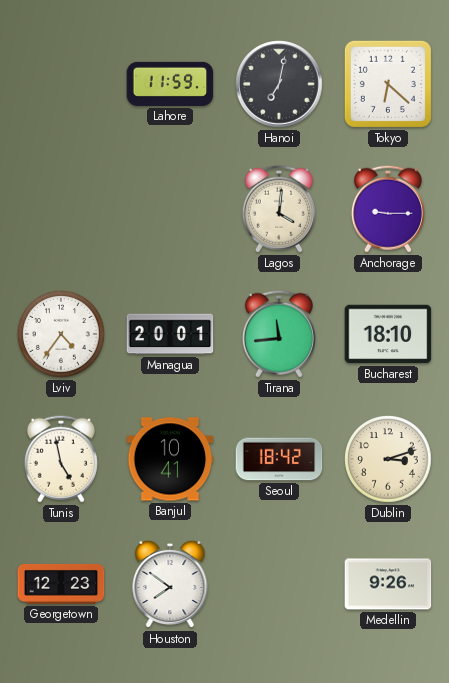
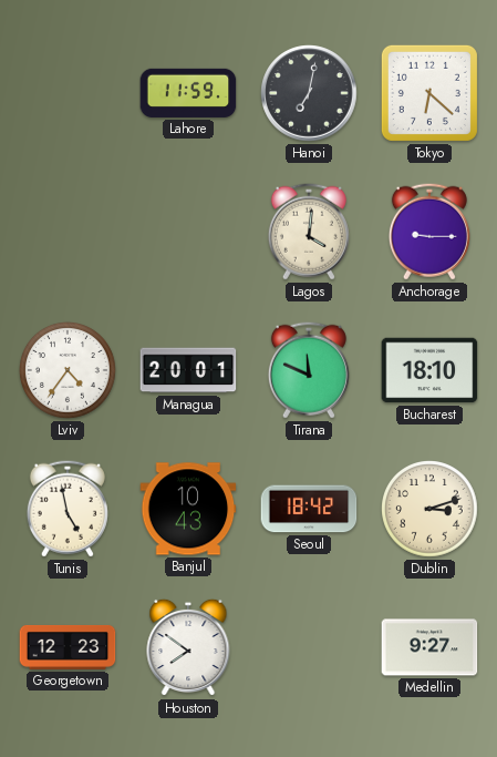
Tirana: 11:44 -> 11:49 (309, 370)
Banjul: 10:41 -> 10:43 (188, 509)
Medellin: 9:26 -> 9:27 (429, 647)
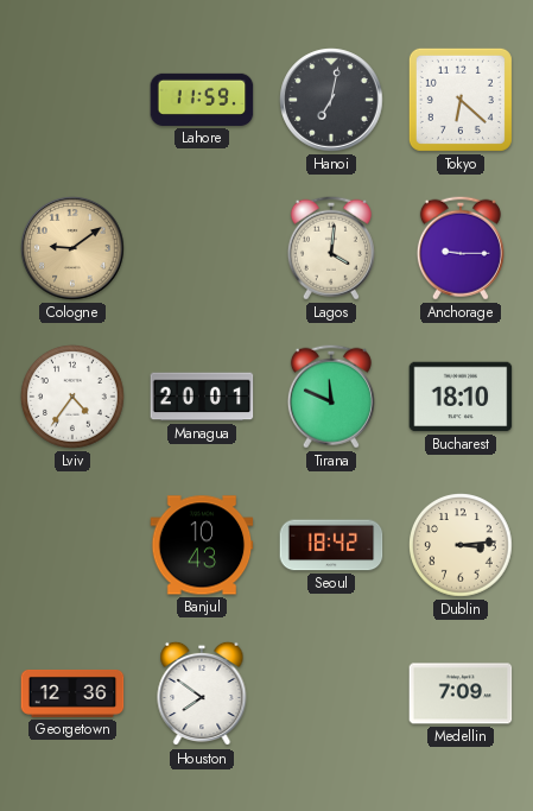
Cologne: none -> 9:09 (72, 248)
Tunis: 4:58 -> none (68, 509)
Dublin: 3:12 -> 3:14 (462, 546)
Georgetown: 12:23 -> 12:36 (72, 693)
Medellin: 9:27 -> 7:09 (461, 693)
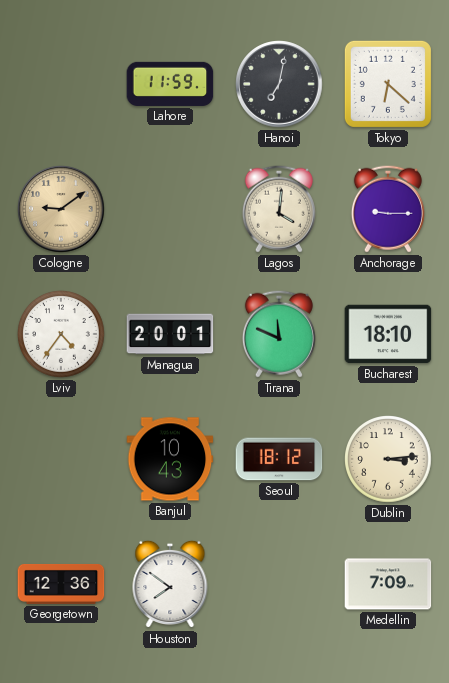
Seoul: 18:42 -> 18:12 (279, 459)
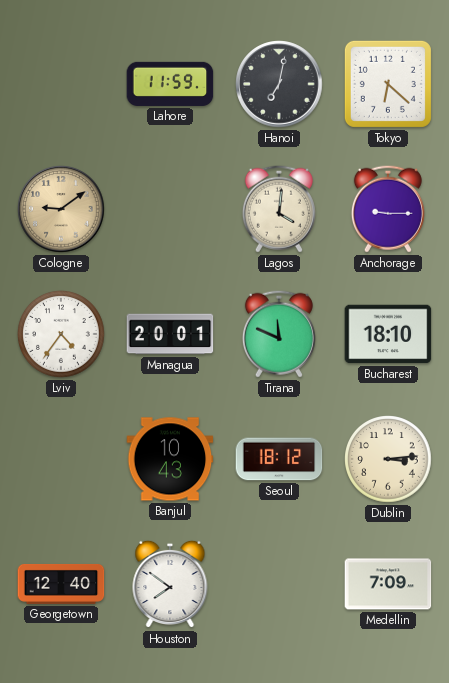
Georgetown: 12:36 -> 12:40 (61, 584)
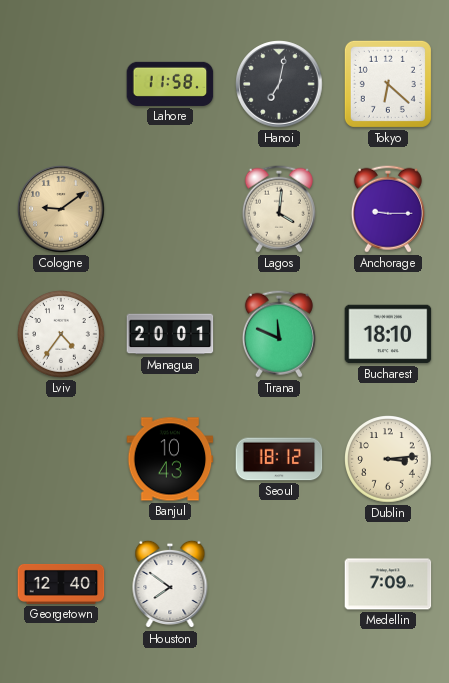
Lahore: 11:59 -> 11:58 (170, 84)
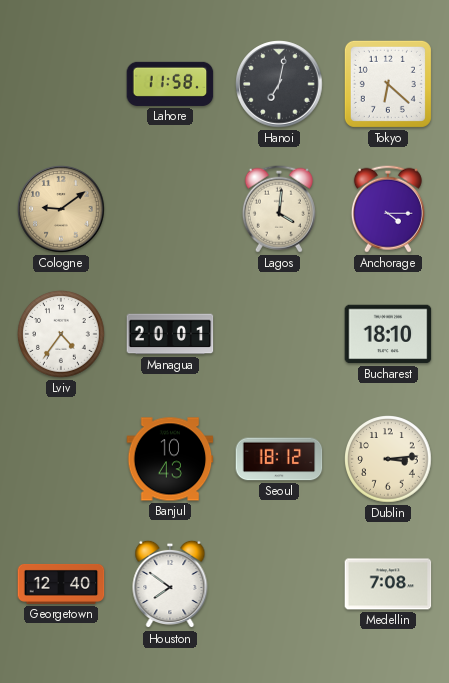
Anchorage: 9:15 -> 4:15 (388, 209)
Tirana: 11:49 -> none (279, 334)
Medellin: 7:09 -> 7:08 (388, 584)
